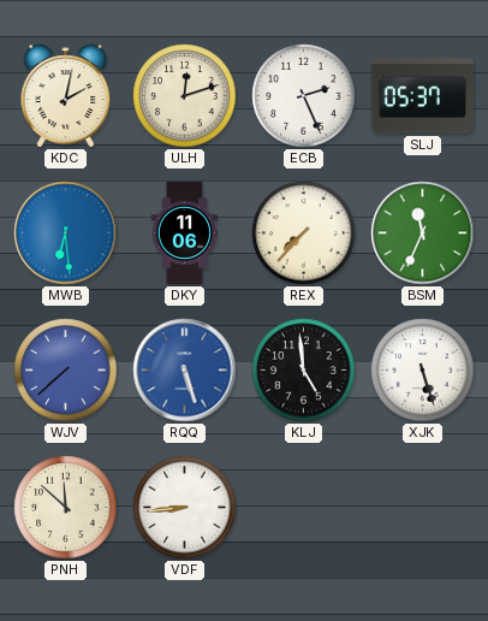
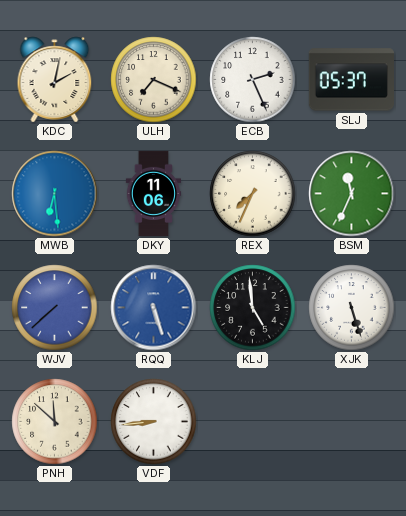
ULH: 12:12 -> 7:19 (154, 80)
REX: 7:37 -> 7:34 (253, 194)
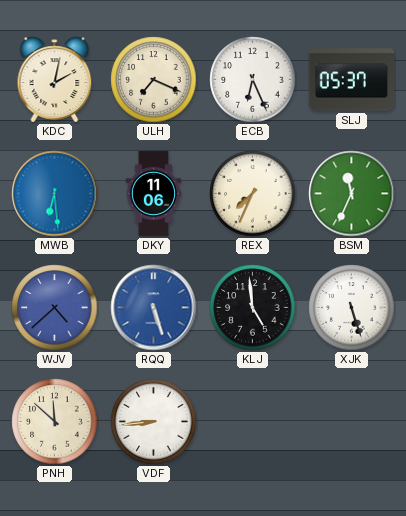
ECB: 2:26 -> 6:26 (253, 80)
WJV: 7:38 -> 4:38 (55, 308)
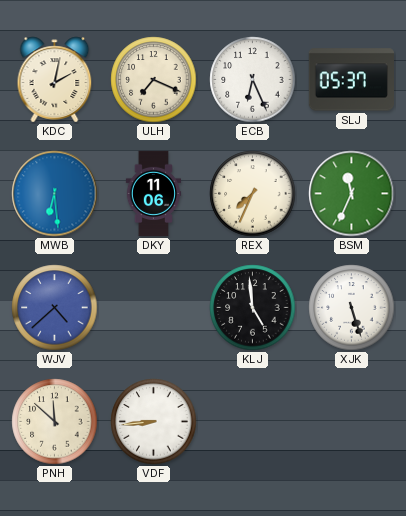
RQQ: 5:27 -> none (154, 308)
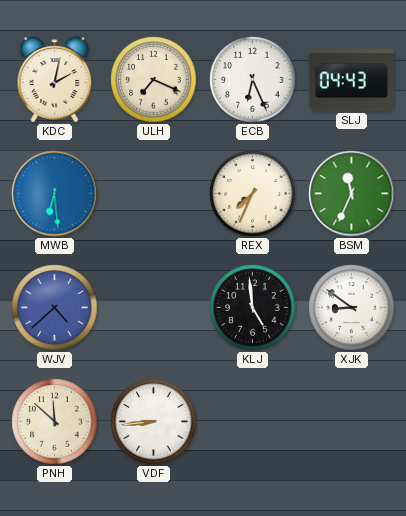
SLJ: 05:37 -> 04:43 (351, 80)
DKY: 11:06 -> none (154, 194)
XJK: 5:27 -> 8:51 (352, 308)
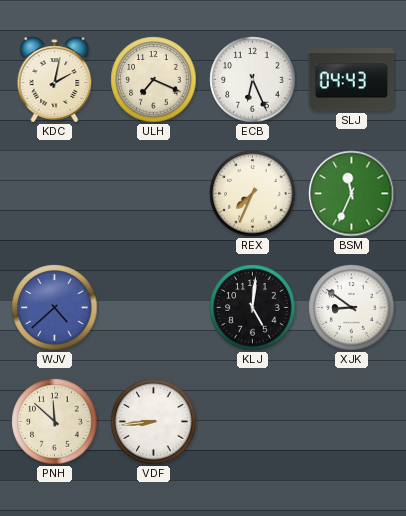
MWB: 6:29 -> none (55, 194)
KLJ: 4:59 -> 5:01 (253, 308)
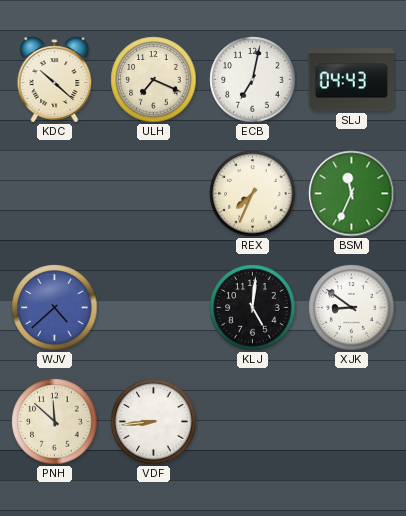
KDC: 2:02 -> 10:22 (55, 80)
ECB: 6:26 -> 7:02 (253, 80)
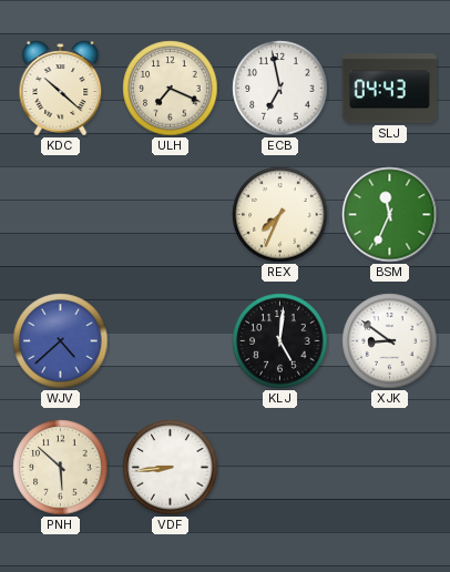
ECB: 7:02 -> 6:58 (280, 89)
PNH: 11:52 -> 5:52 (61, 468)
